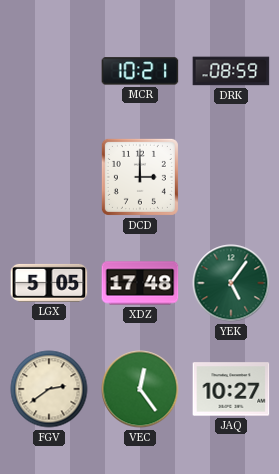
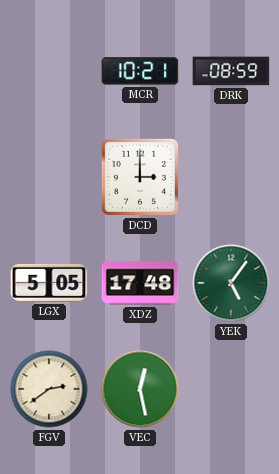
VEC: 12:24 -> 12:28 (140, 389)
JAQ: 10:27 -> none (231, 389)
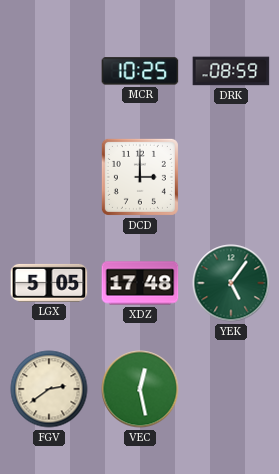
MCR: 10:21 -> 10:25 (140, 71)
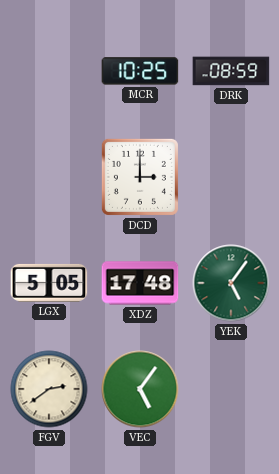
VEC: 12:28 -> 5:06 (140, 389)
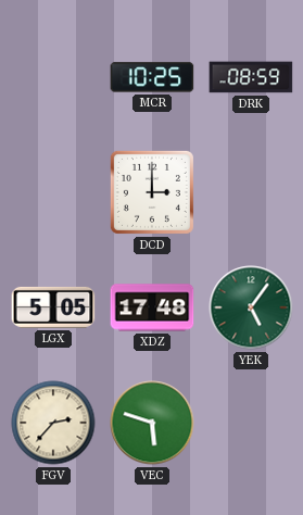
FGV: 2:39 -> 2:37 (53, 423)
VEC: 5:06 -> 5:48 (152, 423)
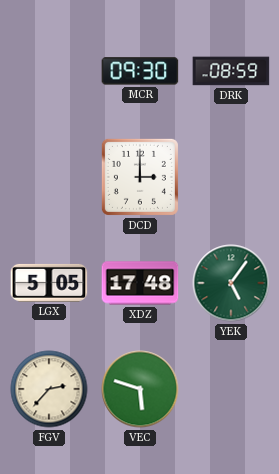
MCR: 10:25 -> 09:30 (140, 71)
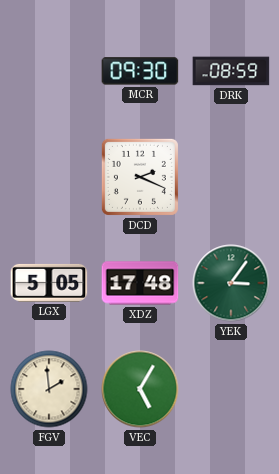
DCD: 3:00 -> 2:19 (140, 177)
YEK: 5:06 -> 3:06 (231, 283)
FGV: 2:37 -> 1:59 (49, 389)
VEC: 5:48 -> 5:05 (140, 389)
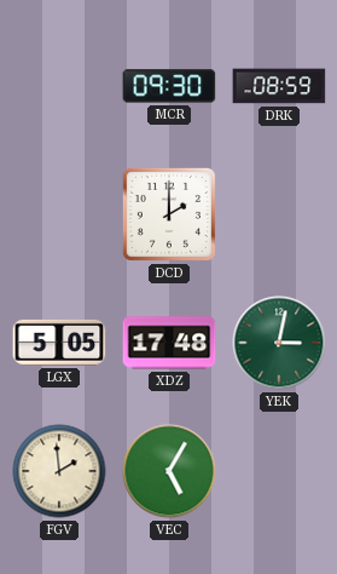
DCD: 2:19 -> 2:00 (169, 214)
YEK: 3:06 -> 3:02 (279, 343)
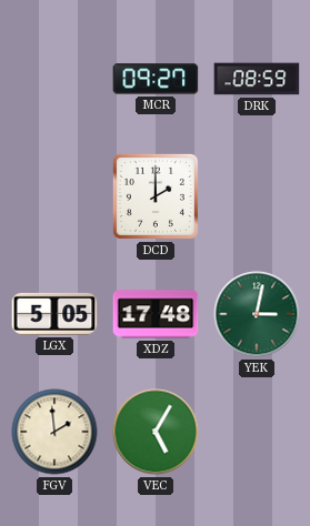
MCR: 09:30 -> 09:27 (156, 79)
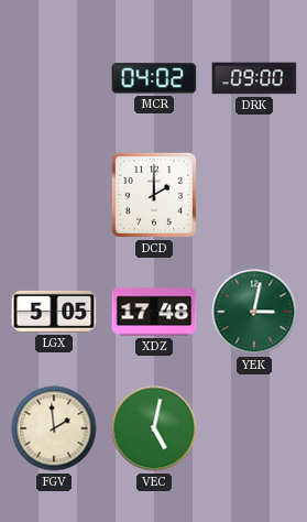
MCR: 09:27 -> 04:02 (154, 78)
DRK: 08:59 -> 09:00 (254, 78)
VEC: 5:05 -> 5:02 (154, 428)
